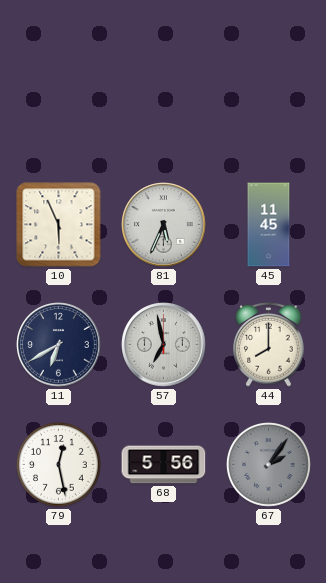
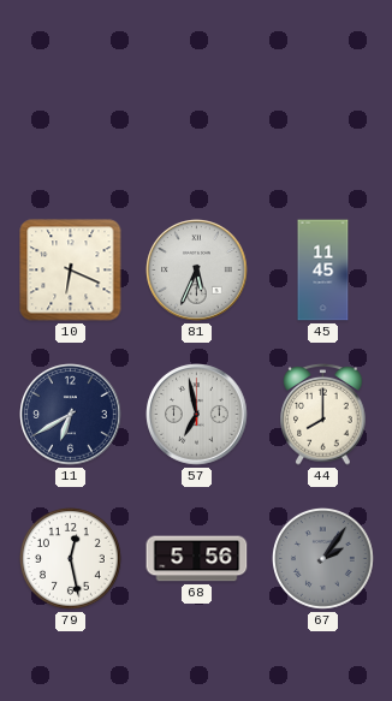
10: 5:56 -> 6:19 (71, 271)
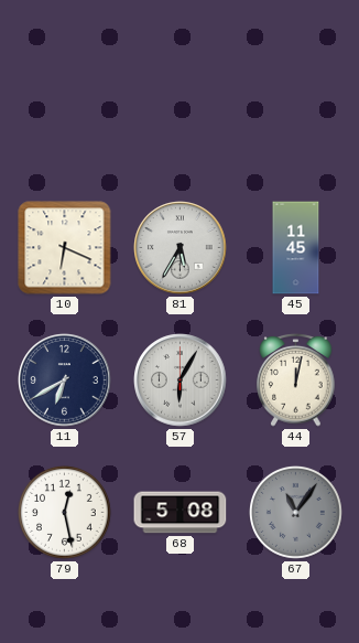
81: 5:34 -> 5:35 (181, 248)
57: 6:58 -> 6:05 (181, 381)
44: 8:00 -> 12:02 (296, 381)
68: 5:56 -> 5:08 (181, 513)
67: 2:06 -> 11:06 (296, 513)
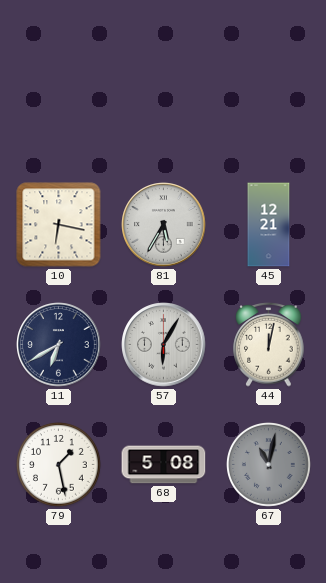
10: 6:19 -> 6:17 (59, 225)
45: 11:45 -> 12:21 (269, 225)
79: 12:28 -> 1:28 (59, 465)
67: 11:06 -> 11:02 (269, 465)
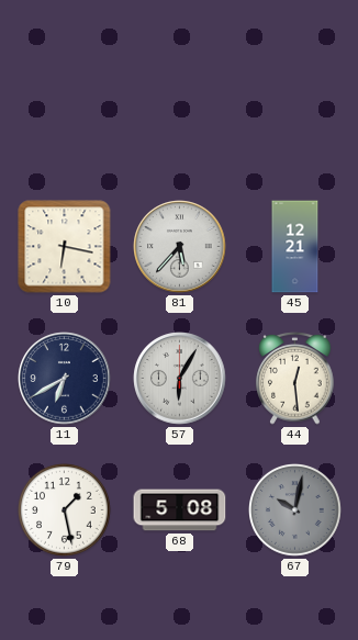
81: 5:35 -> 5:37 (180, 247)
44: 12:02 -> 12:29 (295, 379)
67: 11:02 -> 10:02 (295, 510)
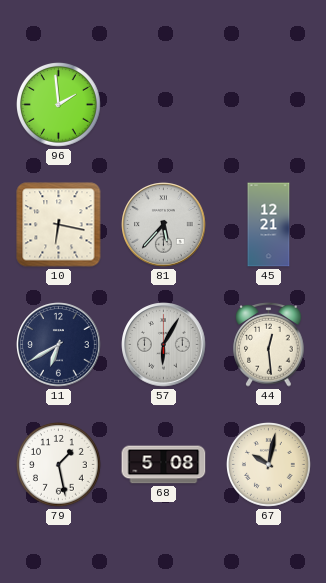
96: none -> 1:59 (59, 105)
67 dial: grey -> cream (269, 465)
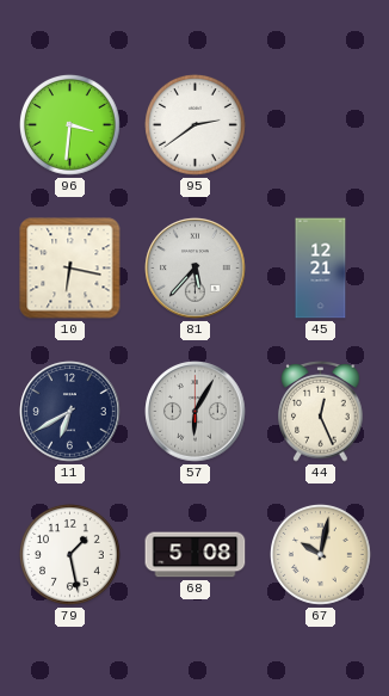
96: 1:59 -> 3:31 (70, 125)
95: none -> 2:39 (196, 125)
44: 12:29 -> 12:26 (321, 412)
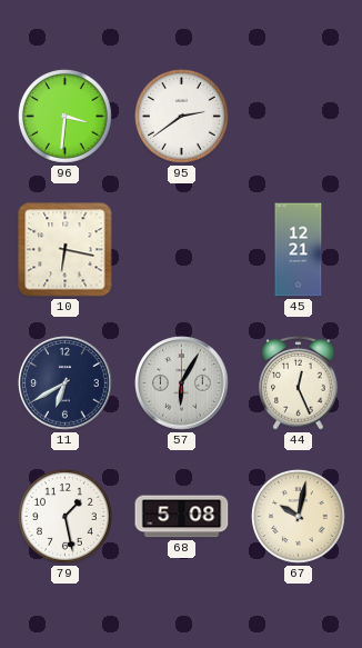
81: 5:37 -> none (196, 269)
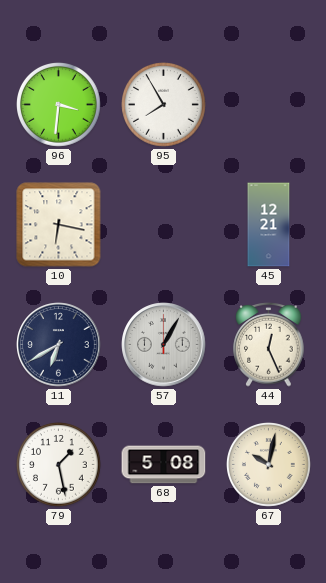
95: 2:39 -> 7:55 (164, 105)
57: 6:05 -> 1:05 (164, 345)
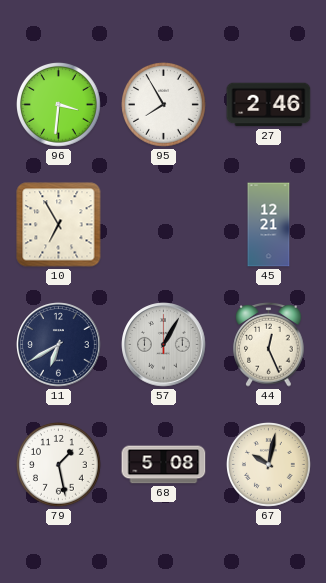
27: none -> 2:46 (269, 105)
10: 6:17 -> 6:55 (59, 225)
